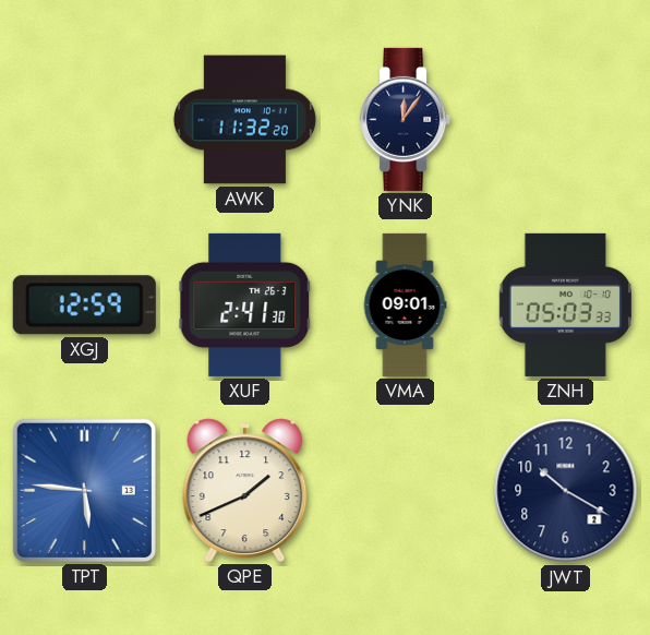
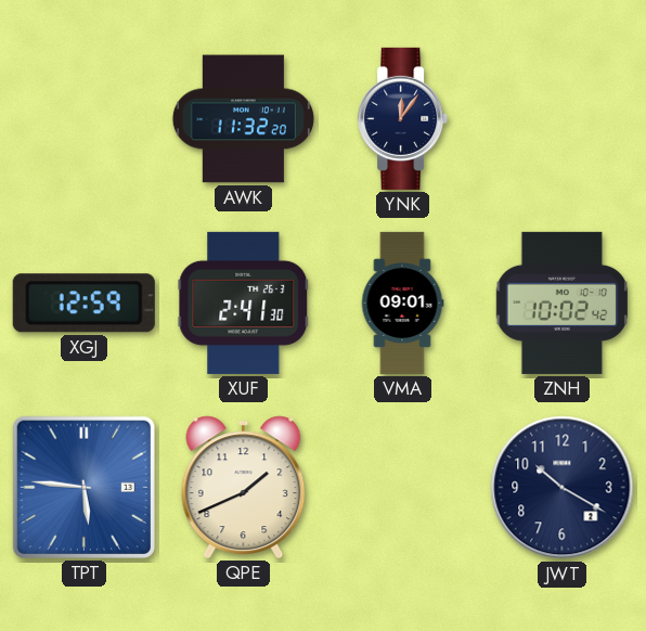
ZNH: 05:03 -> 10:02 (561, 302)
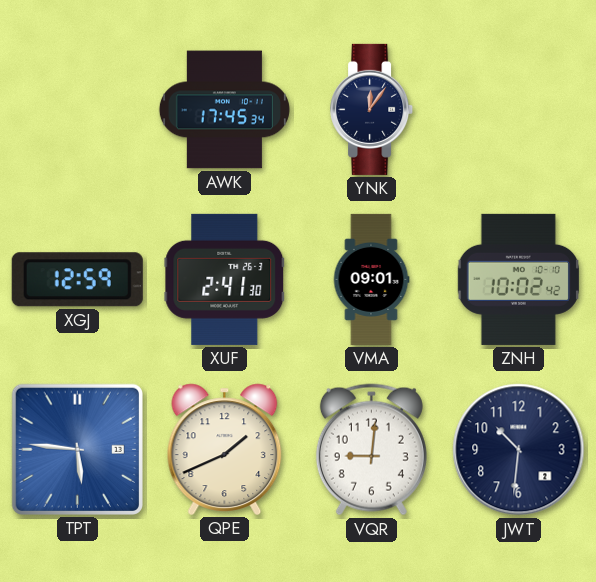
AWK: 11:32 -> 17:45 (224, 110)
VQR: none -> 9:01 (371, 450)
JWT: 10:20 -> 10:31 (519, 450)
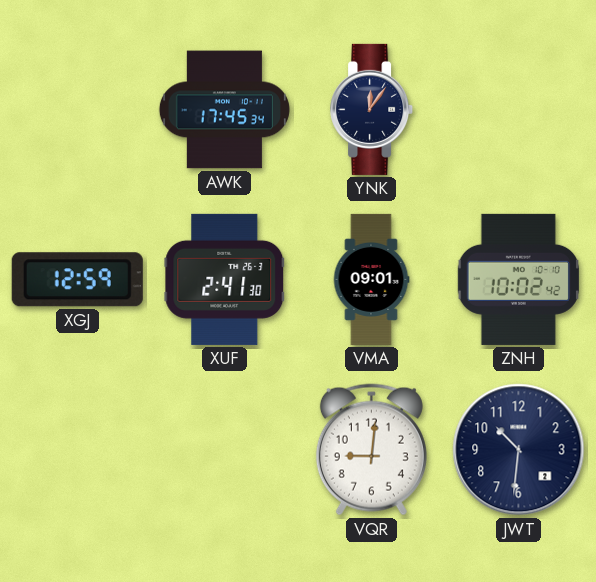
TPT: 5:46 -> none (77, 449)
QPE: 1:41 -> none (225, 449)
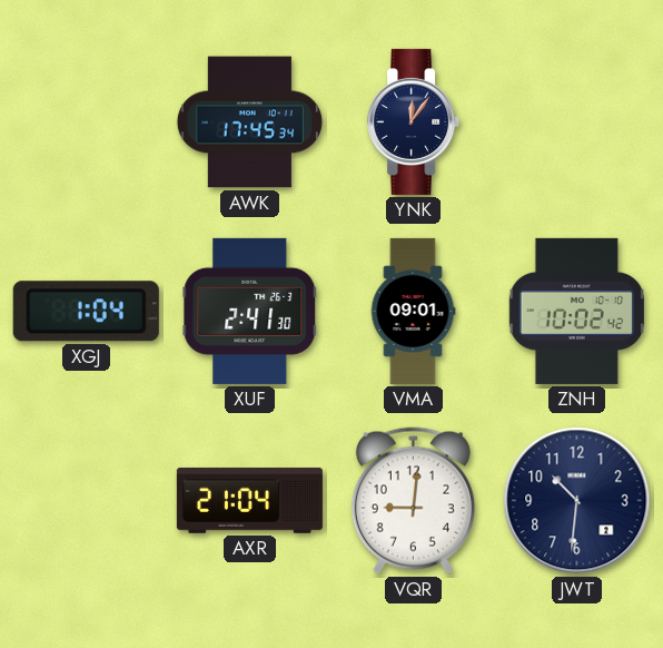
XGJ: 12:59 -> 1:04 (86, 312)
AXR: none -> 21:04 (249, 500)
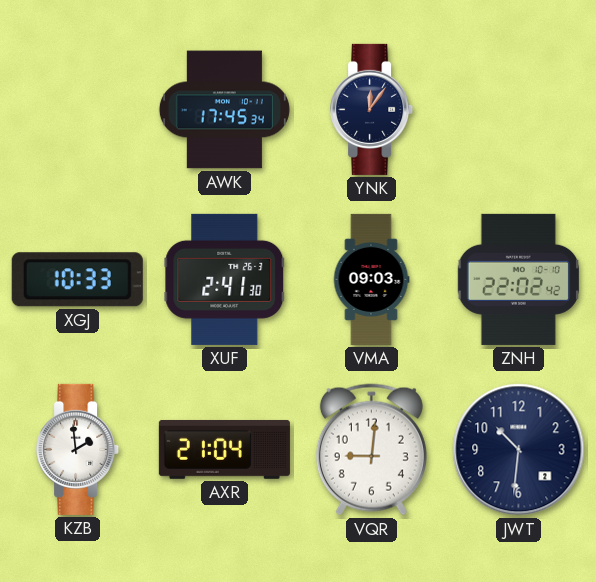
XGJ: 1:04 -> 10:33 (77, 280)
VMA: 09:01 -> 09:03 (371, 279)
ZNH: 10:02 -> 22:02 (518, 279)
KZB: none -> 1:59 (78, 449)
